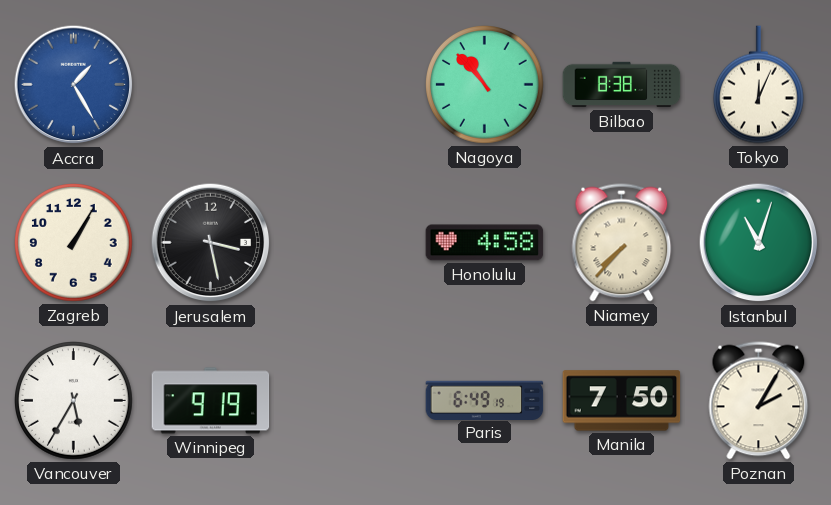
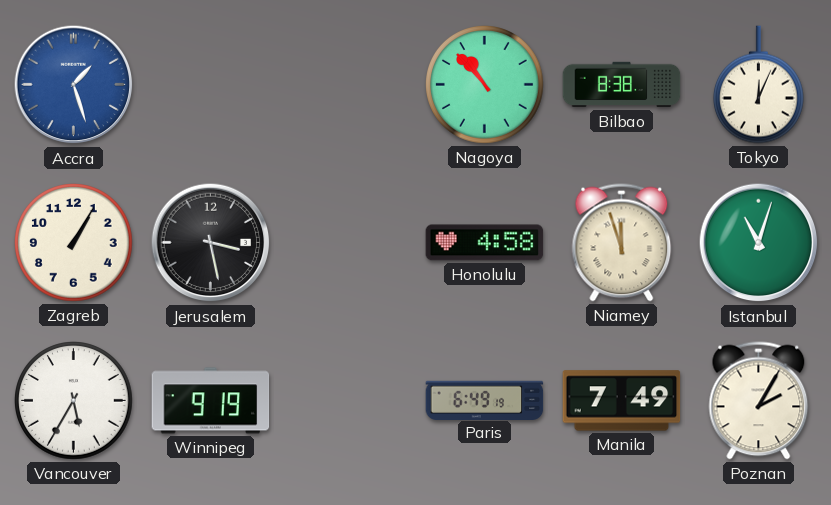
Accra: 1:25 -> 1:27 (74, 85)
Niamey: 7:37 -> 11:57 (622, 243)
Manila: 7:50 -> 7:49 (622, 401)
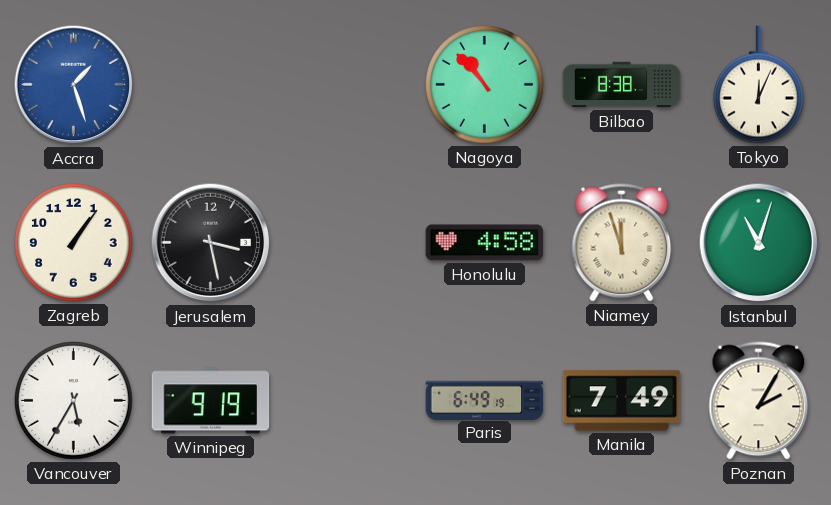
Zagreb: 1:05 -> 1:06 (74, 243)
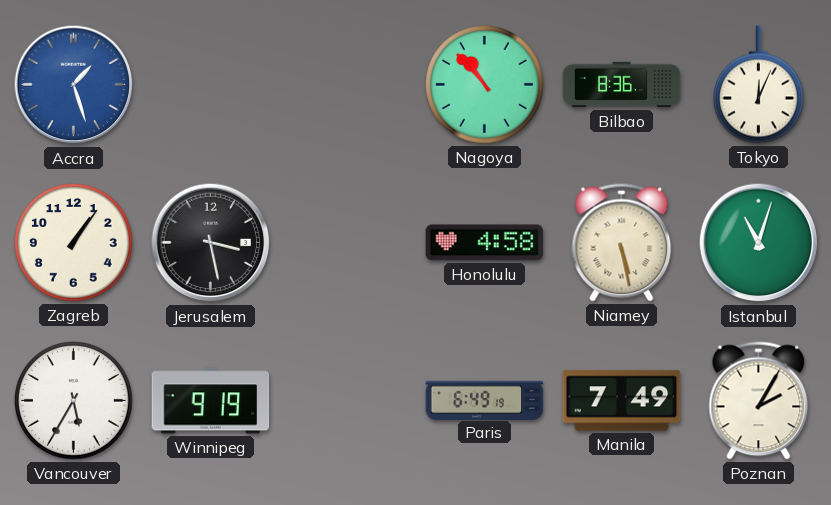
Bilbao: 8:38 -> 8:36 (622, 85)
Niamey: 11:57 -> 5:28 (622, 243)
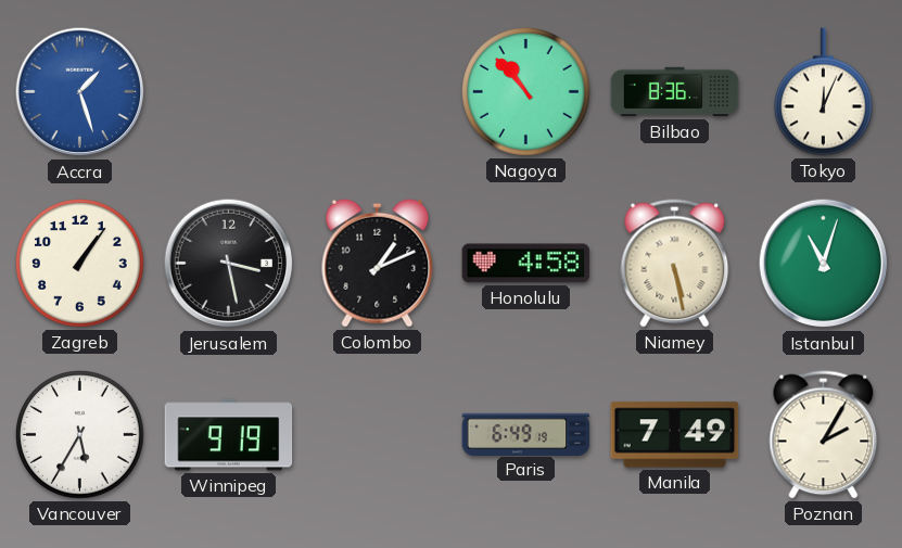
Colombo: none -> 1:11 (378, 263)
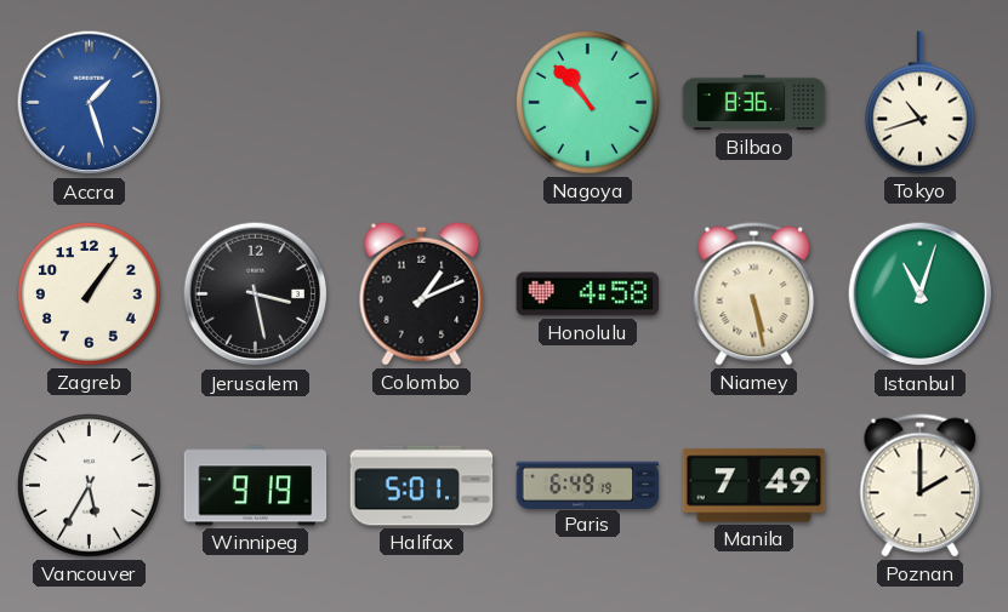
Tokyo: 12:04 -> 10:42 (919, 103)
Halifax: none -> 5:01 (422, 486)
Poznan: 2:05 -> 2:00 (921, 486)
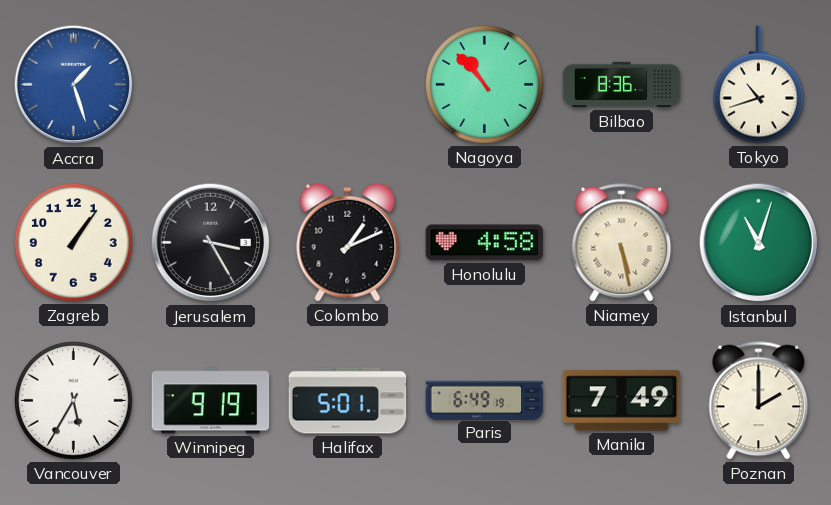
Jerusalem: 3:28 -> 3:25 (211, 243)
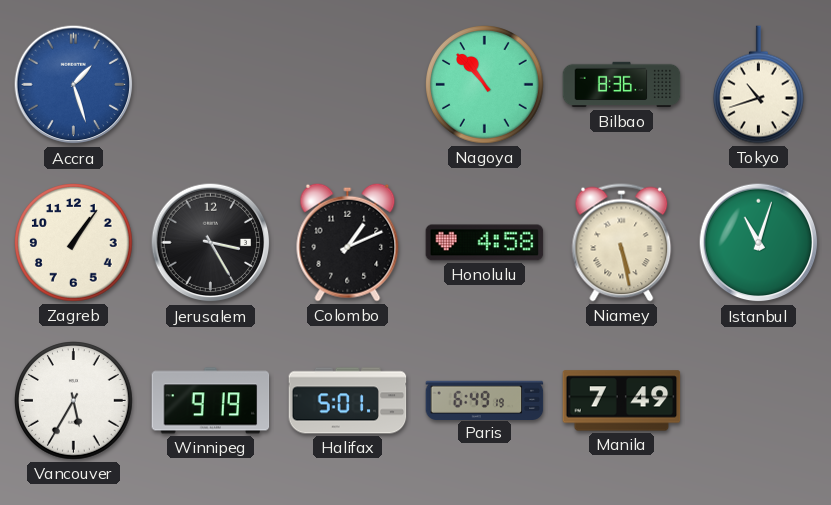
Poznan: 2:00 -> none (759, 401)
